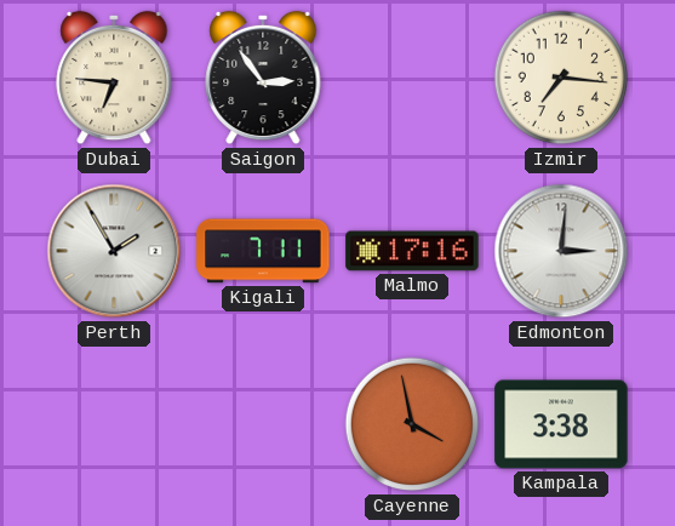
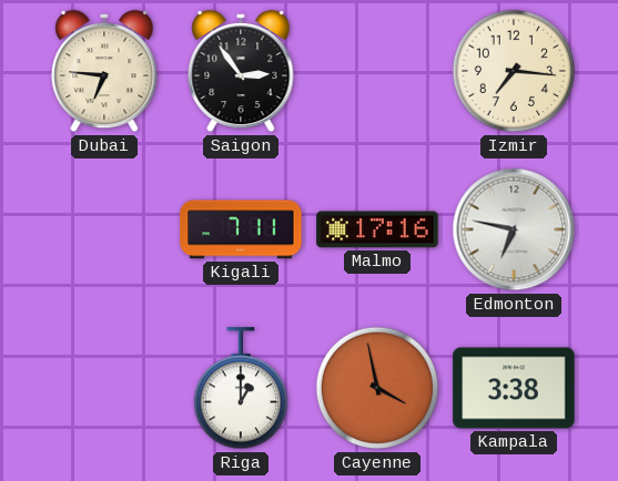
Perth: 1:55 -> none (114, 251)
Edmonton: 3:01 -> 6:47 (514, 229)
Riga: none -> 1:00 (240, 389)
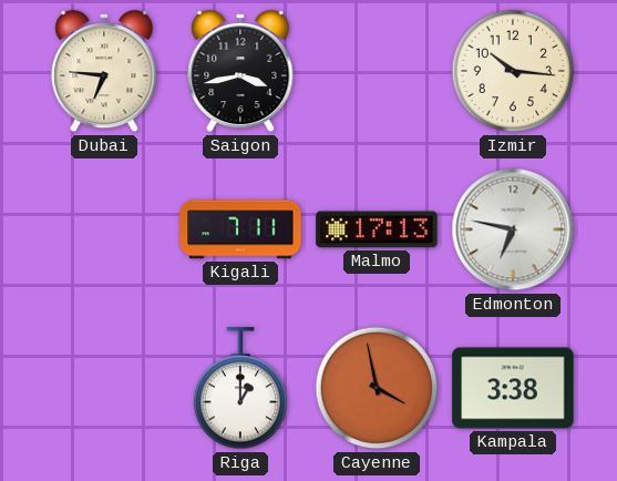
Saigon: 2:54 -> 3:43 (240, 71)
Izmir: 7:16 -> 10:16 (513, 71)
Malmo: 17:16 -> 17:13 (377, 229)
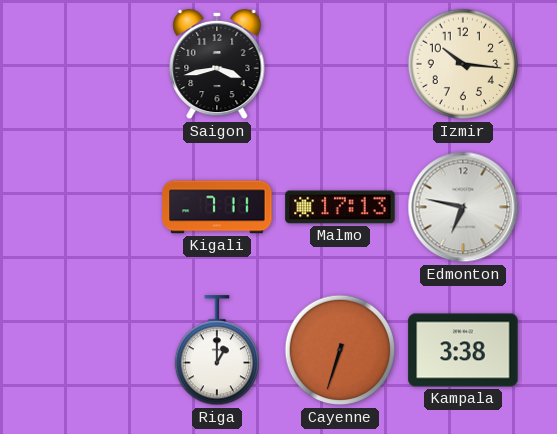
Dubai: 6:46 -> none (104, 71)
Cayenne: 3:58 -> 6:33 (340, 350)
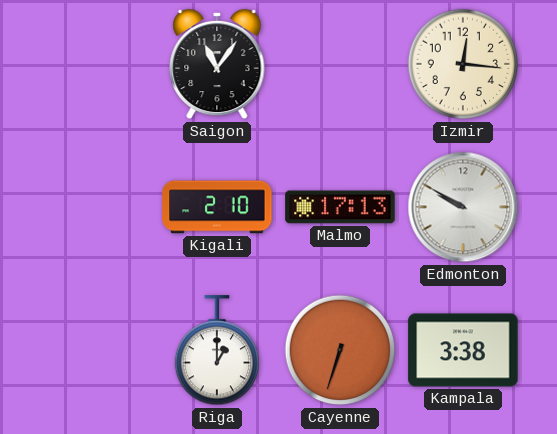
Saigon: 3:43 -> 11:06 (217, 64)
Izmir: 10:16 -> 12:16 (463, 64)
Kigali: 7:11 -> 2:10 (217, 207)
Edmonton: 6:47 -> 9:50 (463, 207)
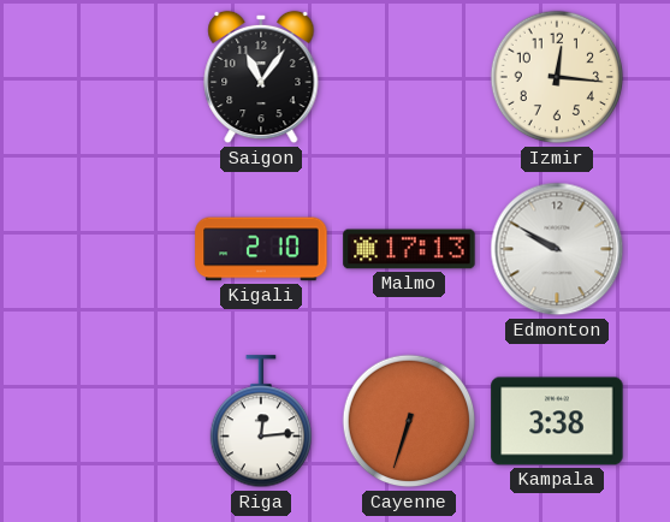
Riga: 1:00 -> 12:14 (260, 422)
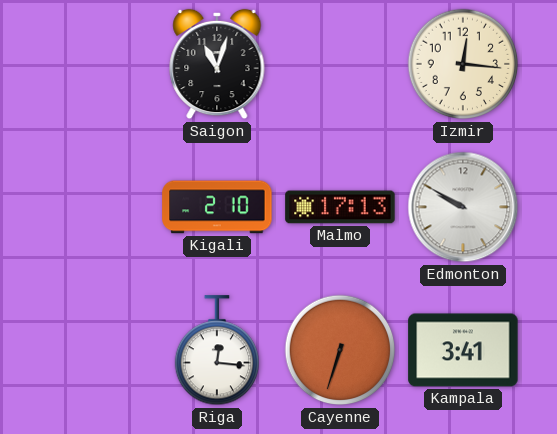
Saigon: 11:06 -> 11:03 (217, 64)
Riga: 12:14 -> 12:16 (216, 351)
Kampala: 3:38 -> 3:41 (463, 350)
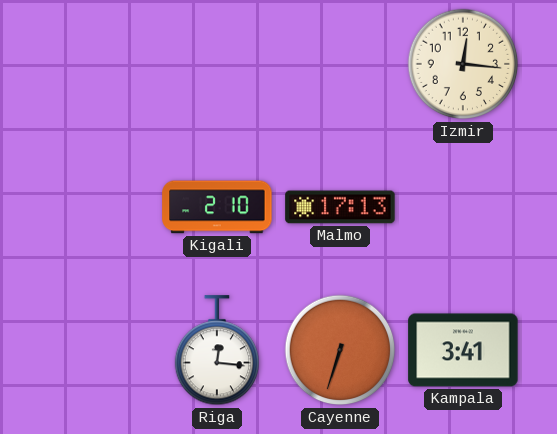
Saigon: 11:03 -> none (217, 64)
Edmonton: 9:50 -> none (463, 207)
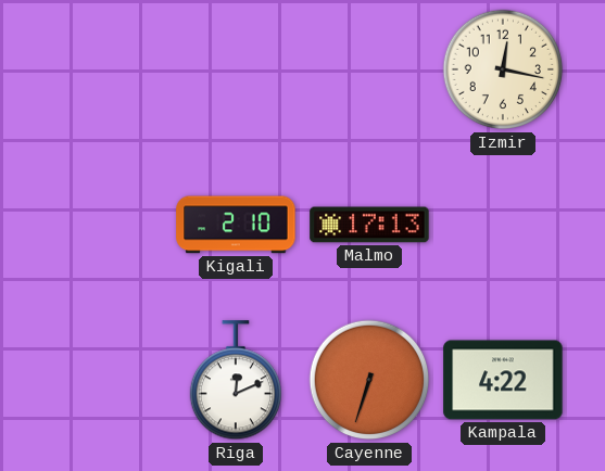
Izmir: 12:16 -> 12:17 (503, 69)
Riga: 12:16 -> 12:11 (235, 381)
Kampala: 3:41 -> 4:22 (503, 380)
